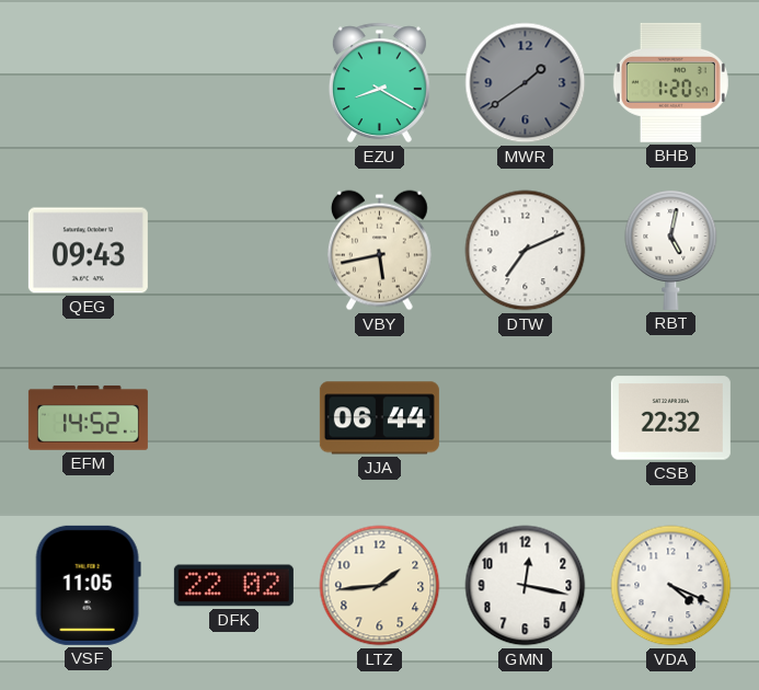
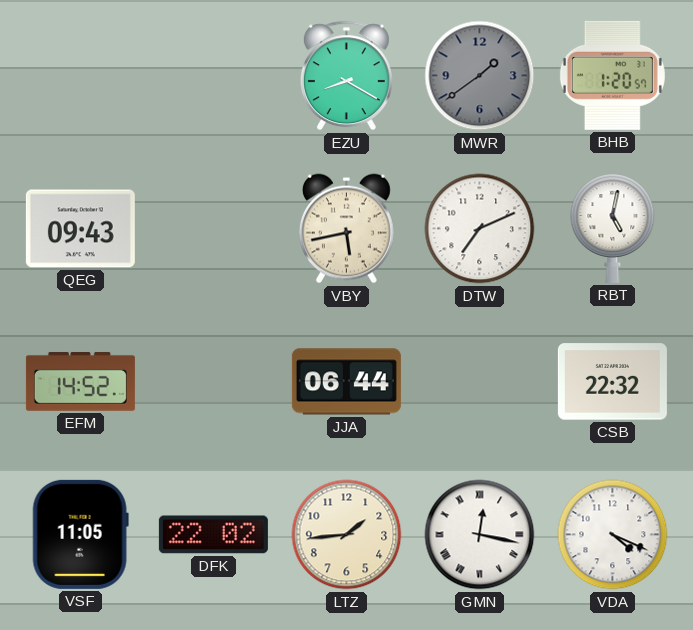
GMN numerals: Arabic -> Roman (480, 535)
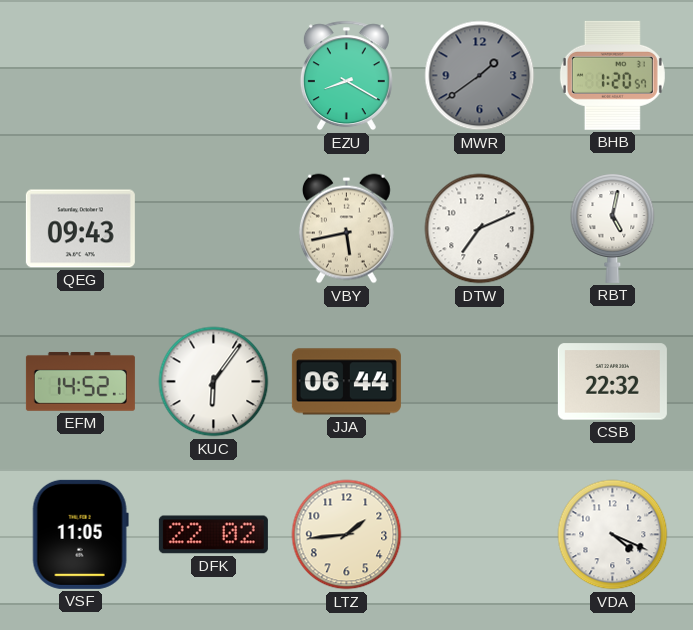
KUC: none -> 6:06 (214, 382)
GMN: 12:17 -> none (480, 535)
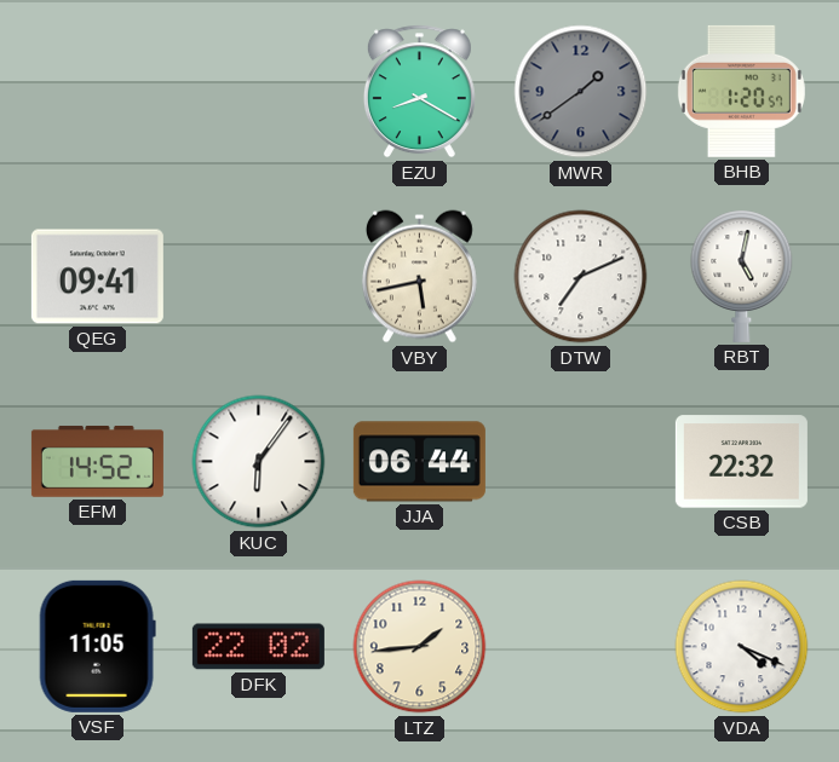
QEG: 09:43 -> 09:41 (97, 277)
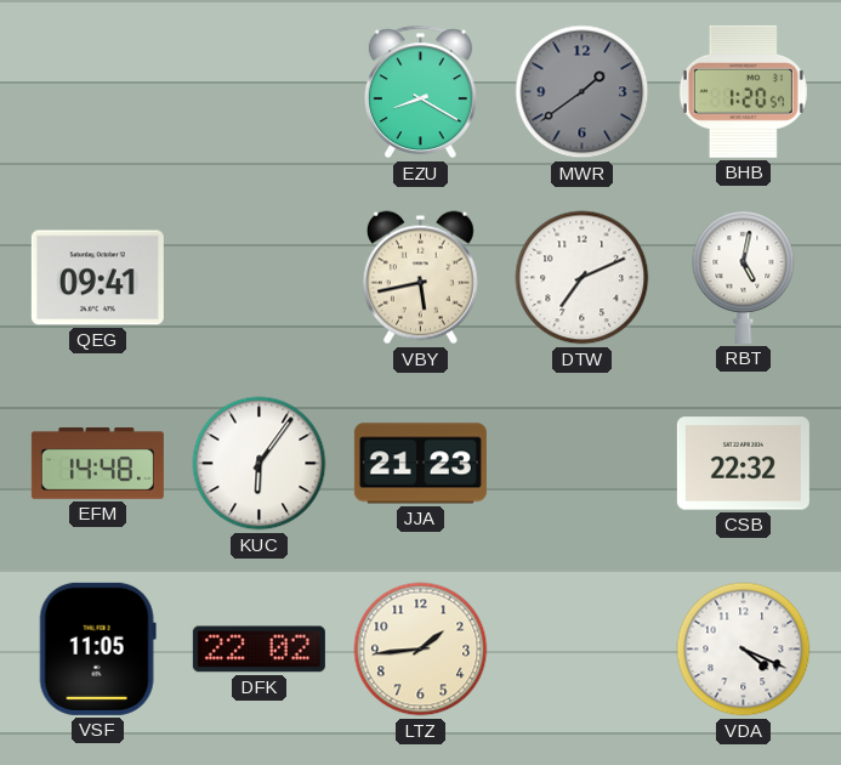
EFM: 14:52 -> 14:48 (97, 464)
JJA: 06:44 -> 21:23 (420, 464)
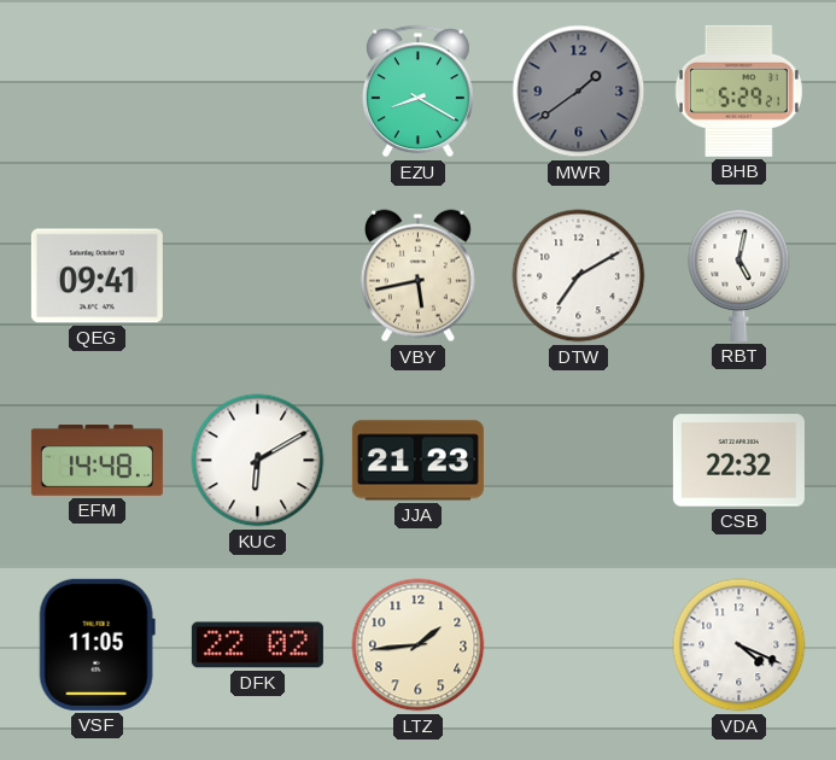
BHB: 1:20 -> 5:29 (738, 90)
DTW: 7:11 -> 7:10 (579, 276)
KUC: 6:06 -> 6:10 (258, 461)
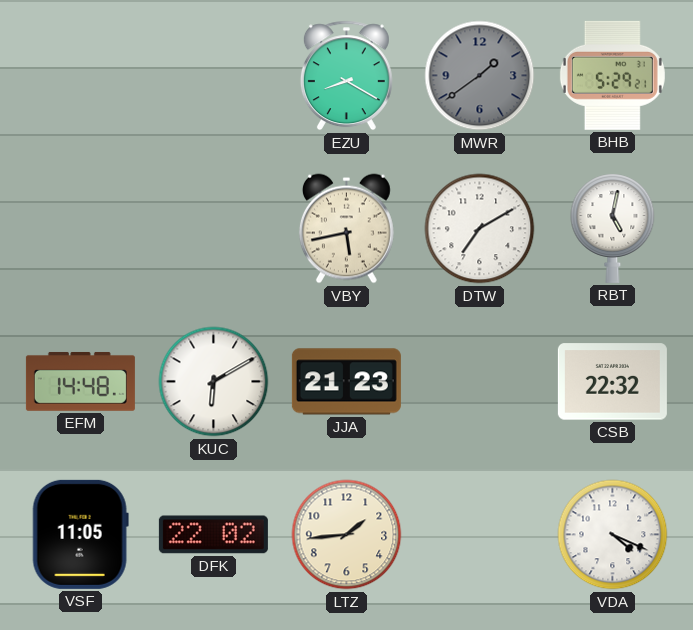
QEG: 09:41 -> none (97, 276)
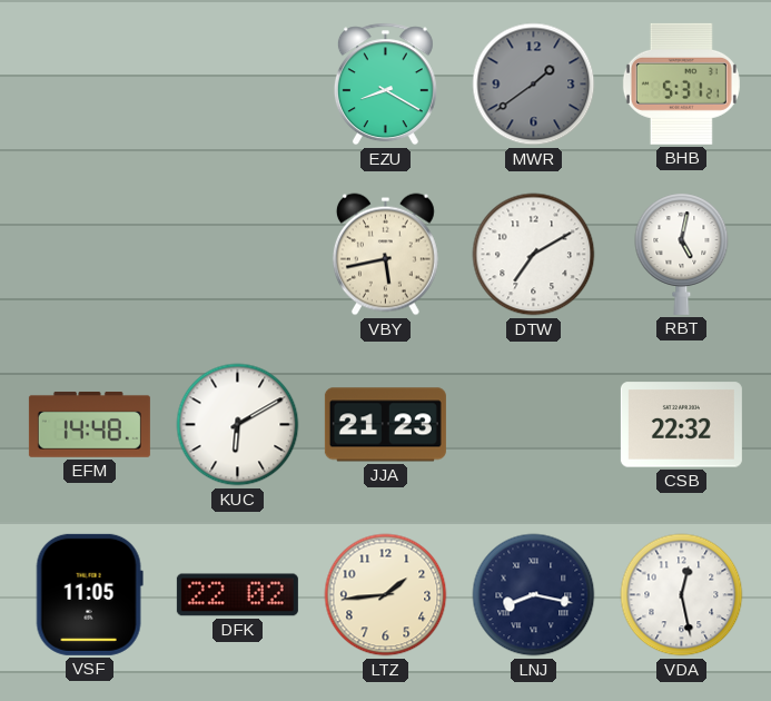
BHB: 5:29 -> 5:31 (681, 83)
LNJ: none -> 8:17 (534, 595)
VDA: 4:19 -> 12:28 (682, 595)
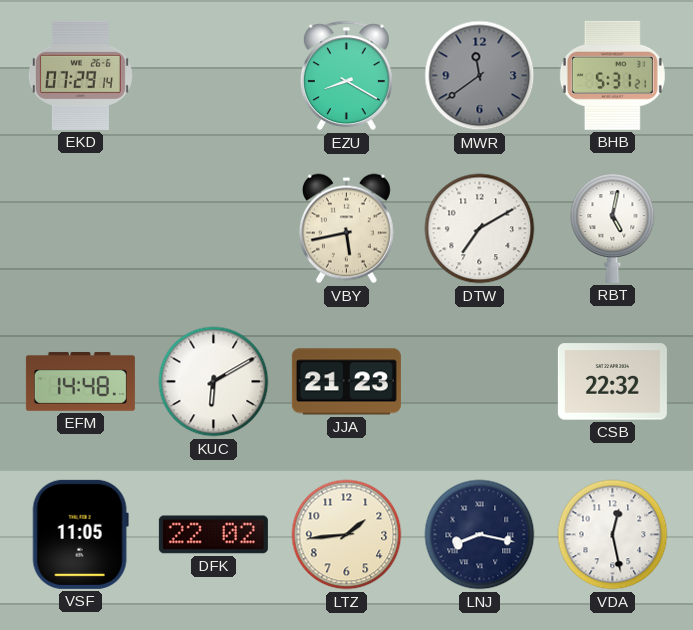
EKD: none -> 07:29 (80, 75)
MWR: 1:39 -> 11:39 (480, 76)
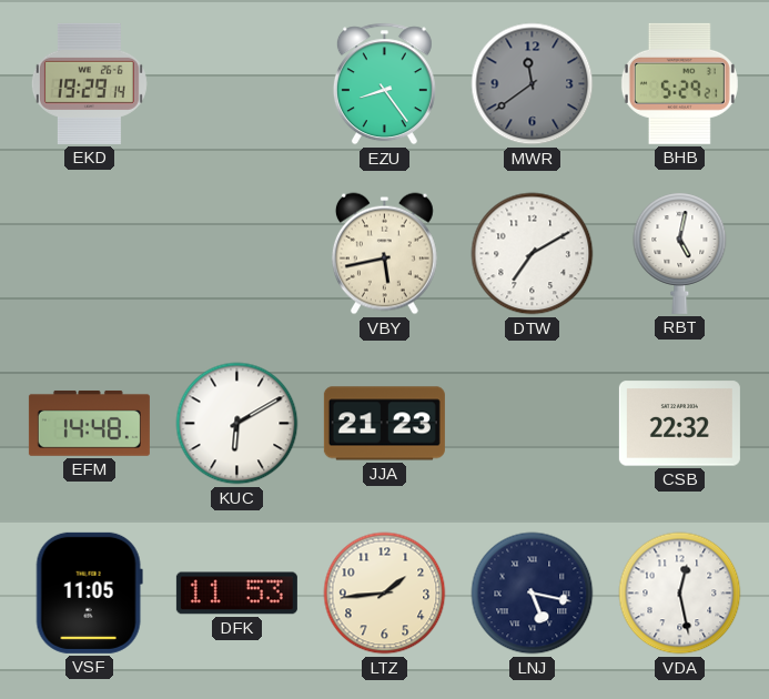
EKD: 07:29 -> 19:29 (89, 83)
EZU: 8:20 -> 8:24 (384, 84)
BHB: 5:31 -> 5:29 (679, 83)
DFK: 22:02 -> 11:53 (236, 594)
LNJ: 8:17 -> 5:17 (533, 594)
